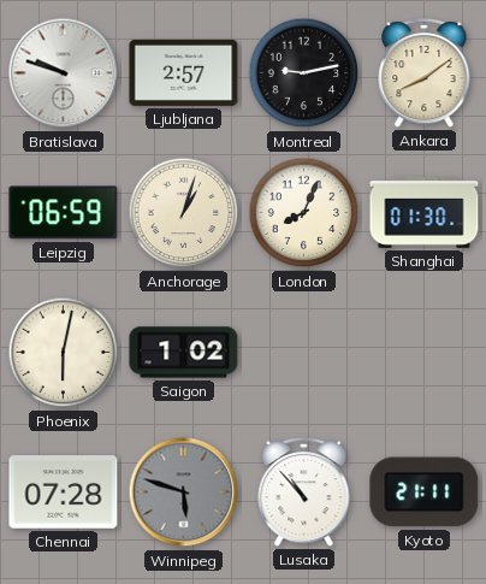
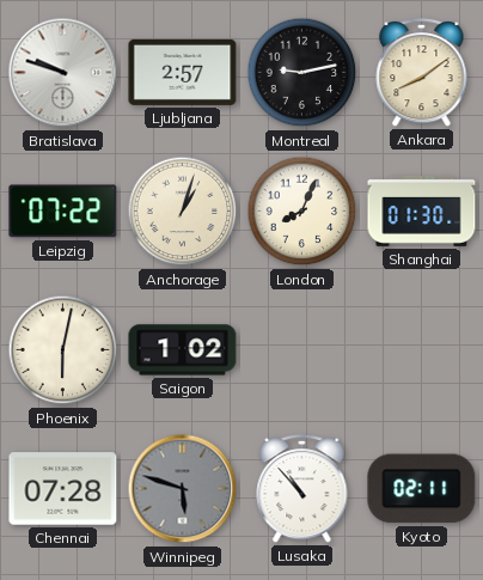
Leipzig: 06:59 -> 07:22 (63, 212)
Kyoto: 21:11 -> 02:11 (422, 489)
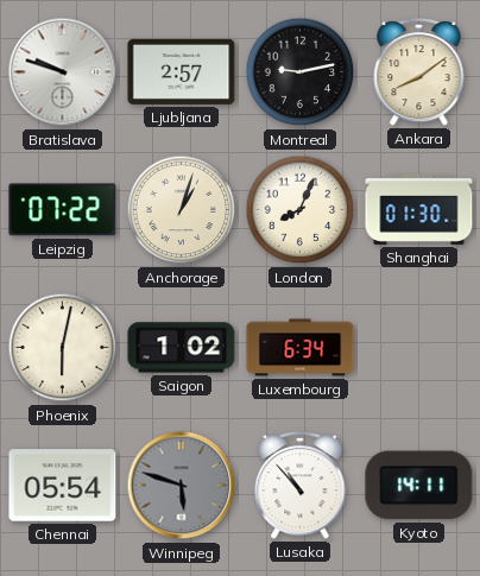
Luxembourg: none -> 6:34 (301, 348)
Chennai: 07:28 -> 05:54 (63, 486)
Kyoto: 02:11 -> 14:11 (419, 486)
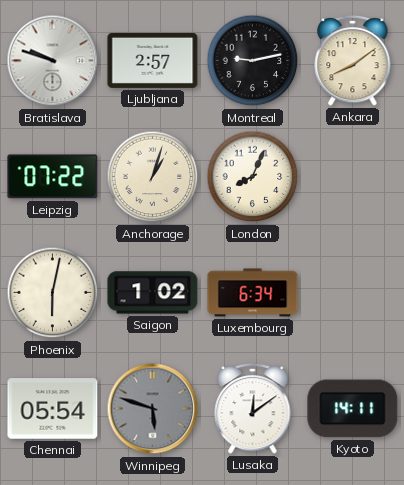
Shanghai: 01:30 -> none (419, 209)
Lusaka: 10:53 -> 12:09 (253, 408)
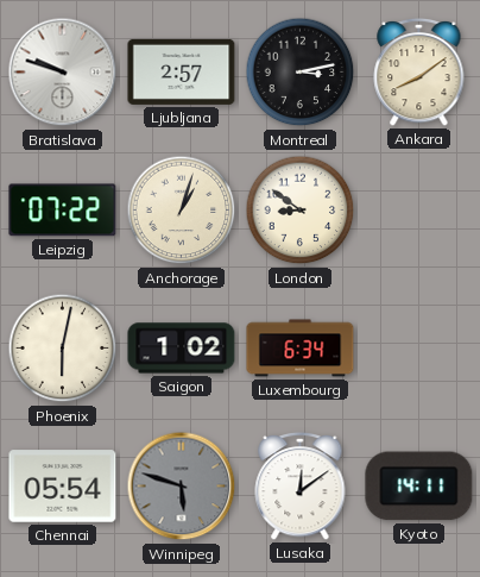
Montreal: 9:13 -> 3:13 (301, 73)
London: 8:04 -> 8:51 (301, 211)
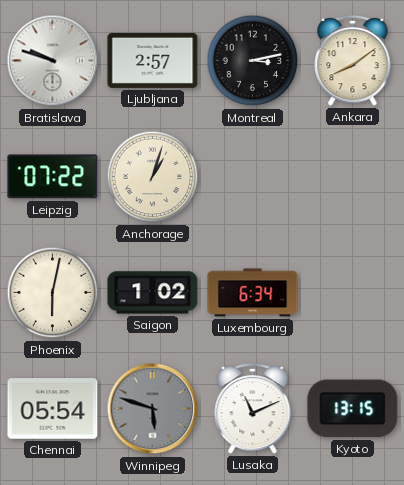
London: 8:51 -> none (301, 211)
Lusaka: 12:09 -> 11:11 (253, 408)
Kyoto: 14:11 -> 13:15 (353, 409)
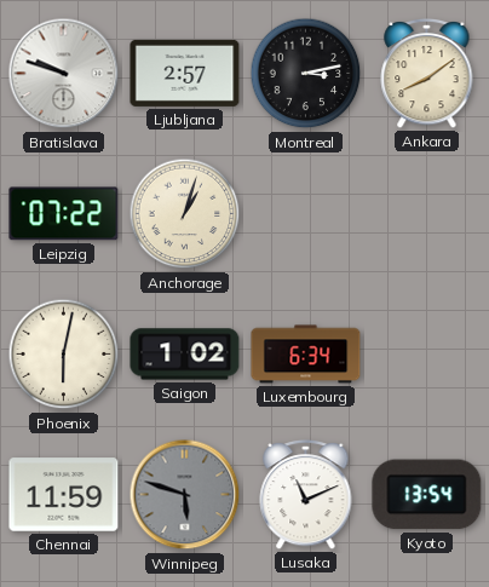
Chennai: 05:54 -> 11:59 (64, 495)
Kyoto: 13:15 -> 13:54 (427, 495)
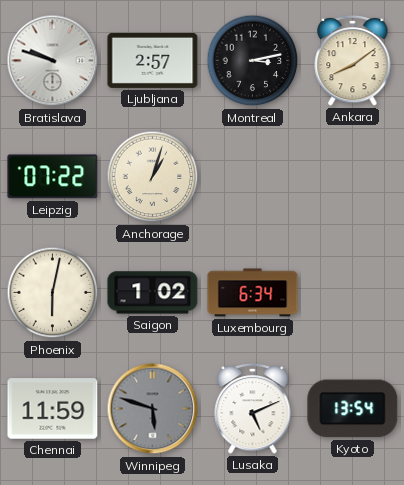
Lusaka: 11:11 -> 5:11 (253, 408)
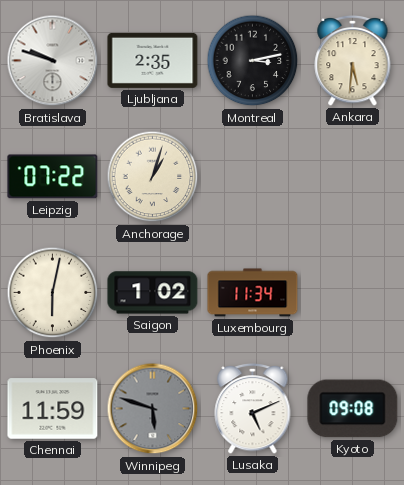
Ljubljana: 2:57 -> 2:35 (153, 60)
Ankara: 8:09 -> 5:31 (353, 60)
Luxembourg: 6:34 -> 11:34 (253, 293)
Kyoto: 13:54 -> 09:08 (353, 409)
